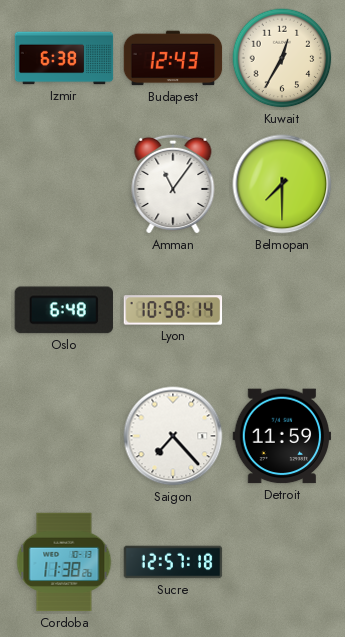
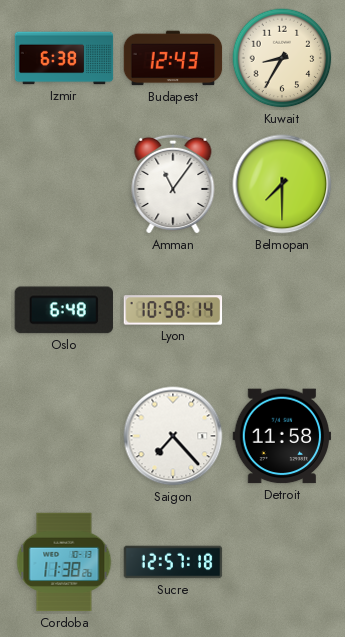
Kuwait: 12:35 -> 8:35 (282, 58)
Detroit: 11:59 -> 11:58 (282, 436)
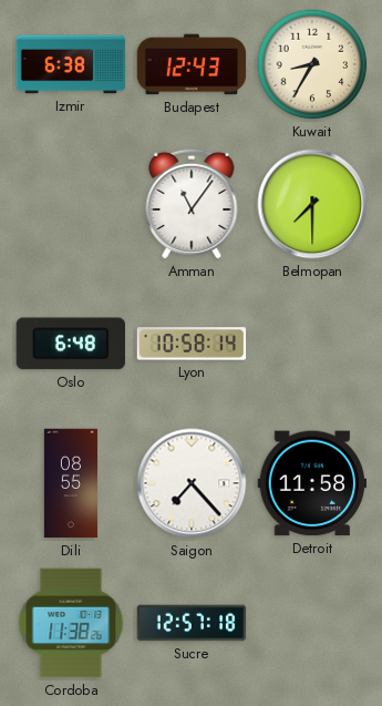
Dili: none -> 08:55 (71, 483)
